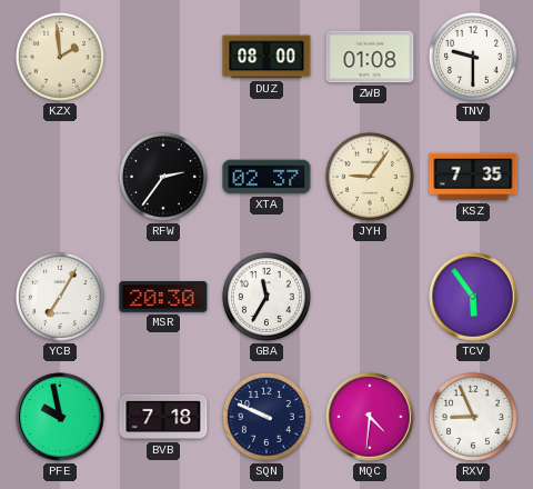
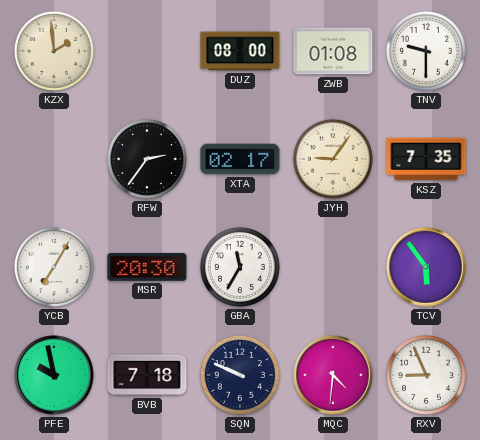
XTA: 02:37 -> 02:17 (240, 159)
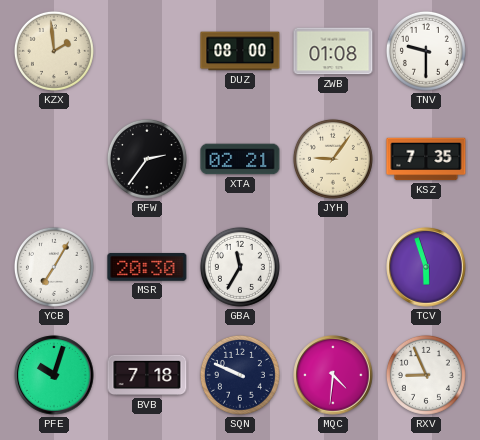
XTA: 02:17 -> 02:21 (240, 159)
TCV: 5:54 -> 5:57 (426, 267)
PFE: 9:58 -> 10:03 (54, 375)
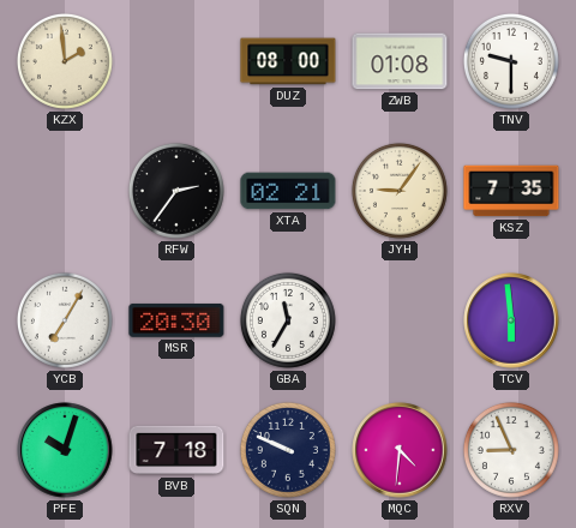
TCV: 5:57 -> 5:59 (511, 320)
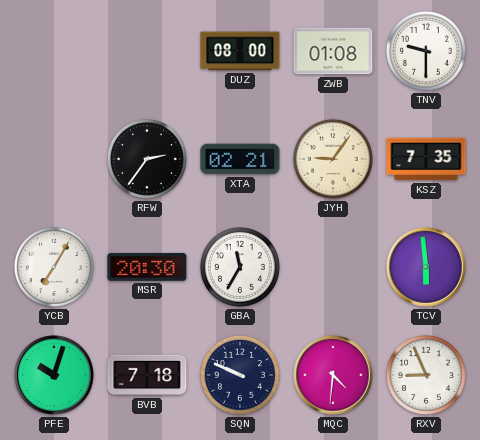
KZX: 1:59 -> none (65, 61)
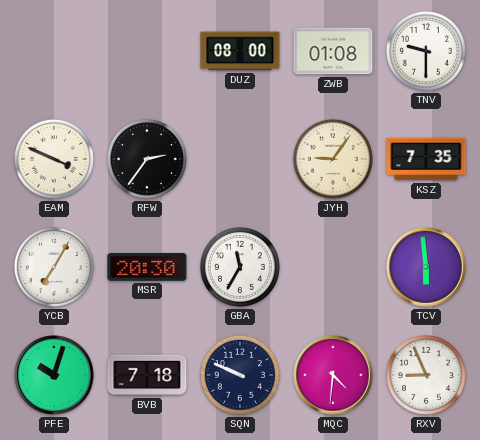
EAM: none -> 3:49 (54, 159)
XTA: 02:21 -> none (240, 159)
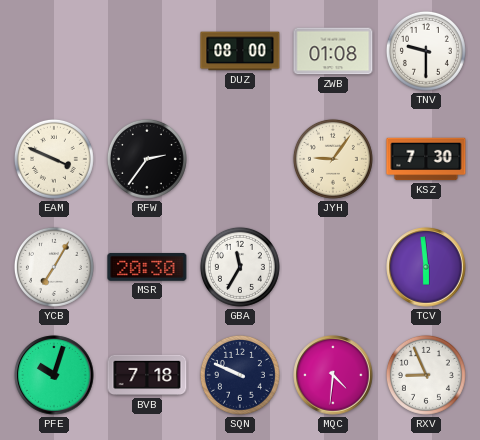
KSZ: 7:35 -> 7:30 (426, 159)
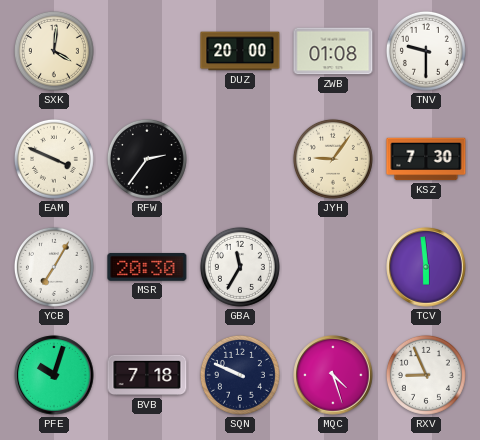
SXK: none -> 4:01 (54, 51)
DUZ: 08:00 -> 20:00 (240, 51)
MQC: 4:31 -> 4:27 (333, 375)
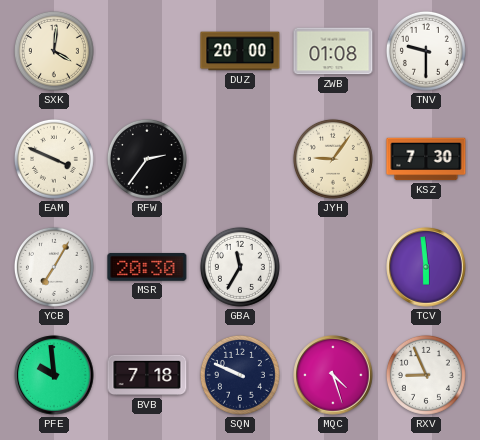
PFE: 10:03 -> 9:59 (54, 375)
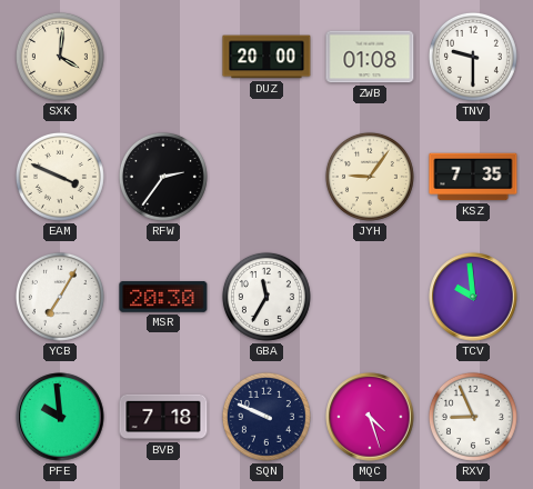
KSZ: 7:30 -> 7:35 (473, 177)
TCV: 5:59 -> 9:59 (473, 297)
